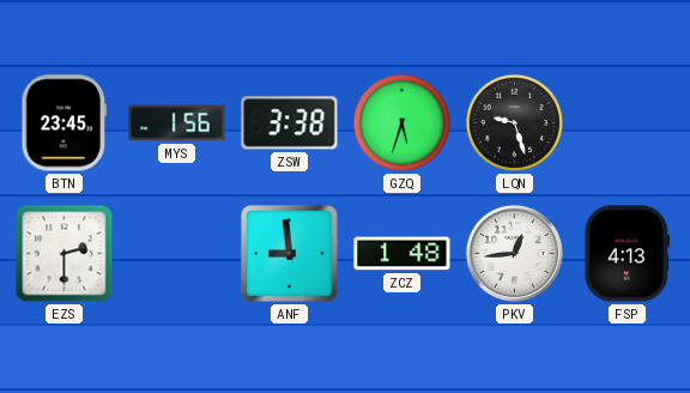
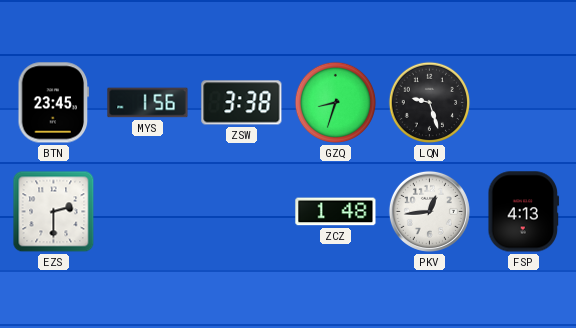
GZQ: 5:33 -> 8:33 (336, 103)
ANF: 8:59 -> none (290, 254)
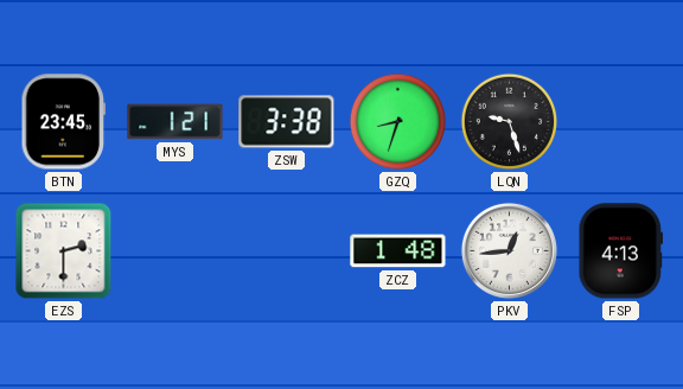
MYS: 1:56 -> 1:21 (175, 122)
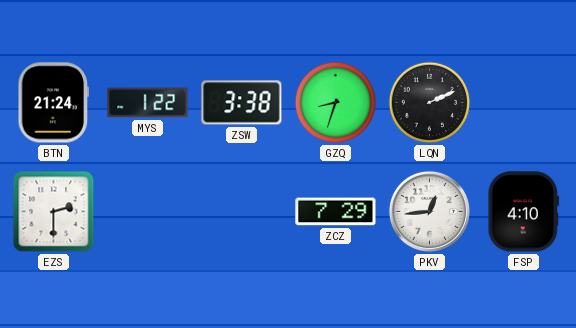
BTN: 23:45 -> 21:24 (54, 103)
MYS: 1:21 -> 1:22 (148, 103)
LQN: 9:27 -> 2:11 (430, 103)
ZCZ: 1:48 -> 7:29 (336, 212)
FSP: 4:13 -> 4:10 (524, 212)
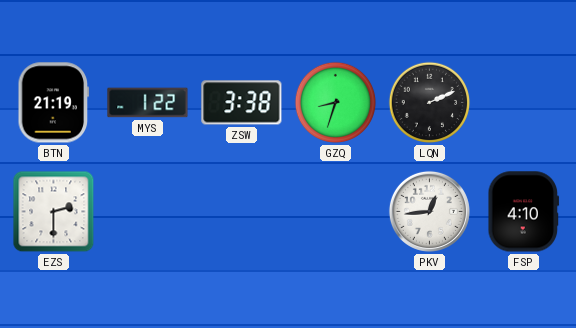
BTN: 21:24 -> 21:19 (54, 103)
ZCZ: 7:29 -> none (336, 212)
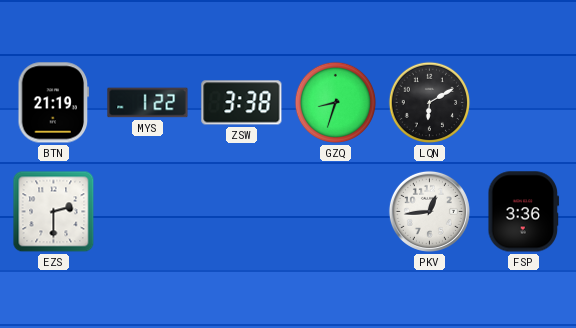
LQN: 2:11 -> 6:10 (430, 103)
FSP: 4:10 -> 3:36 (524, 212)
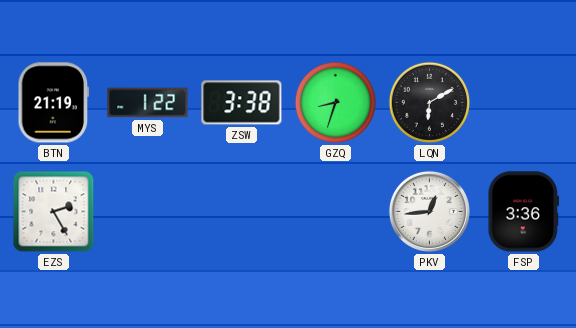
EZS: 2:30 -> 2:25 (54, 212)
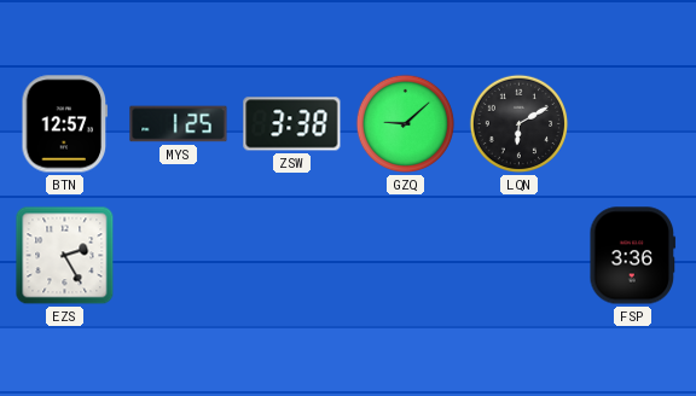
BTN: 21:19 -> 12:57 (65, 124)
MYS: 1:22 -> 1:25 (179, 124)
GZQ: 8:33 -> 9:08 (406, 124)
PKV: 12:44 -> none (429, 211)
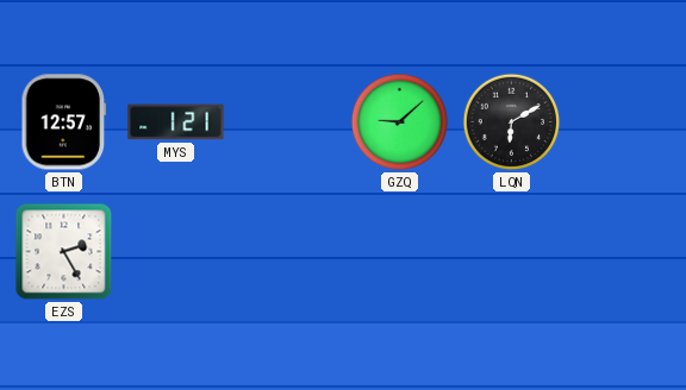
MYS: 1:25 -> 1:21 (176, 122)
ZSW: 3:38 -> none (292, 124)
FSP: 3:36 -> none (633, 256)
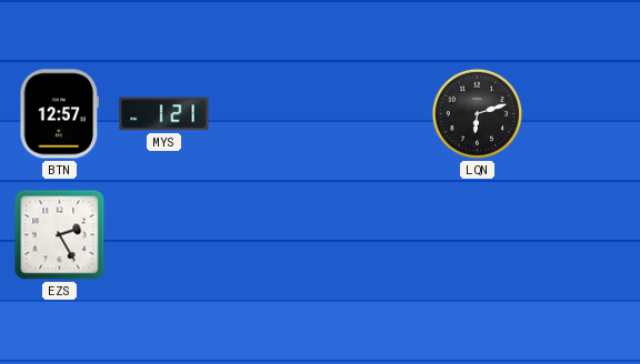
GZQ: 9:08 -> none (400, 122)
LQN: 6:10 -> 6:12 (478, 114)
